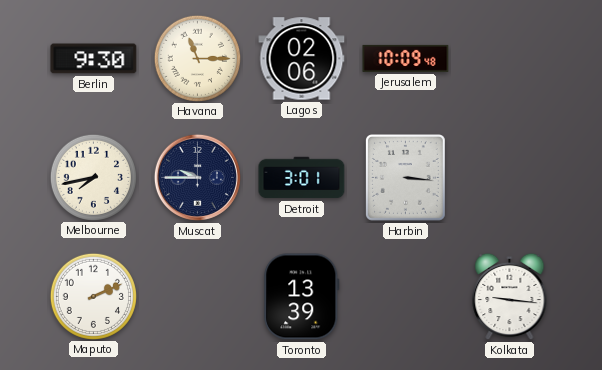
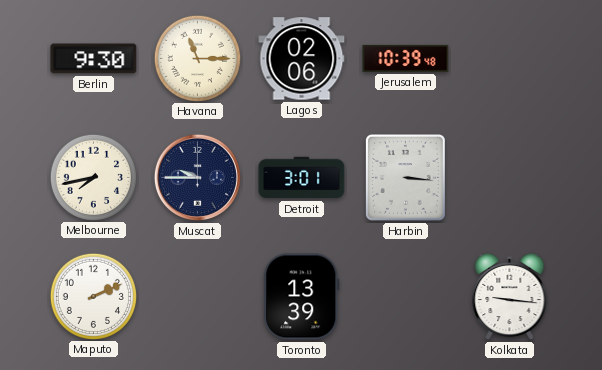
Jerusalem: 10:09 -> 10:39 (406, 58)
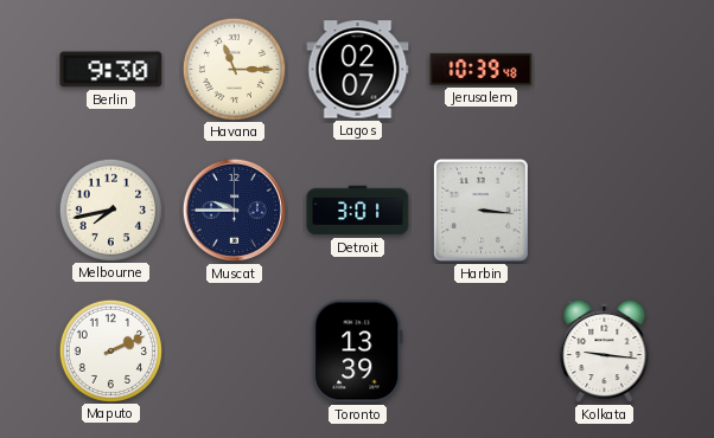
Lagos: 02:06 -> 02:07 (358, 70)
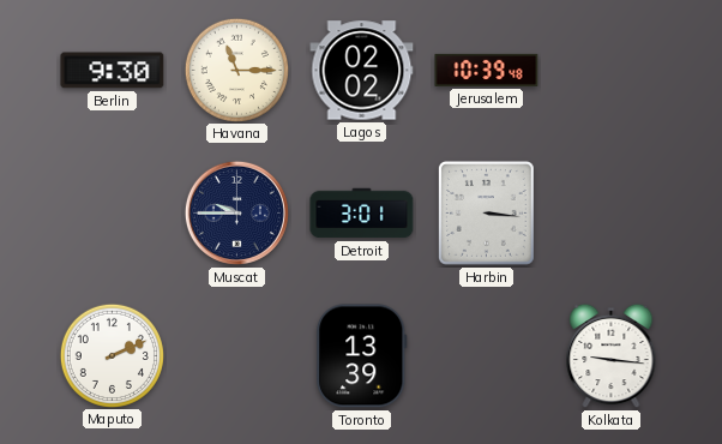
Lagos: 02:07 -> 02:02 (362, 71)
Melbourne: 7:43 -> none (110, 210)
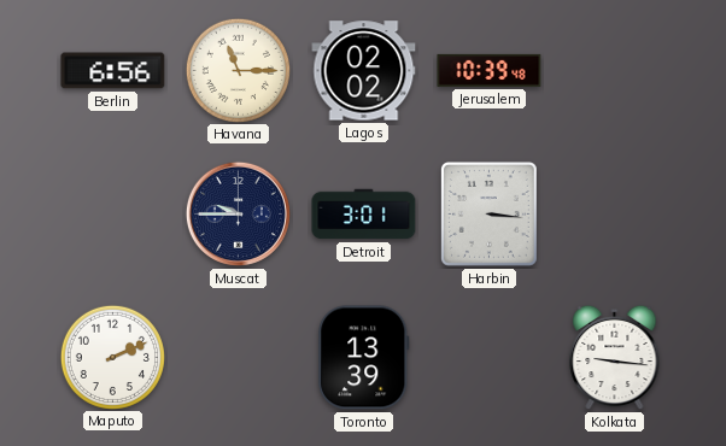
Berlin: 9:30 -> 6:56 (113, 71)
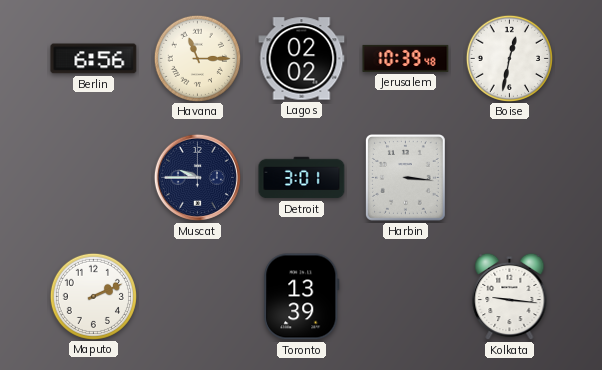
Boise: none -> 12:32 (509, 58)
